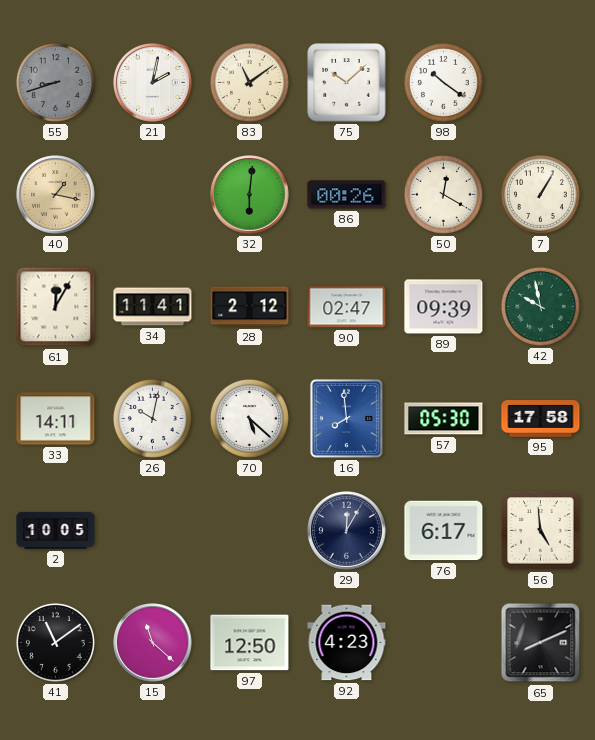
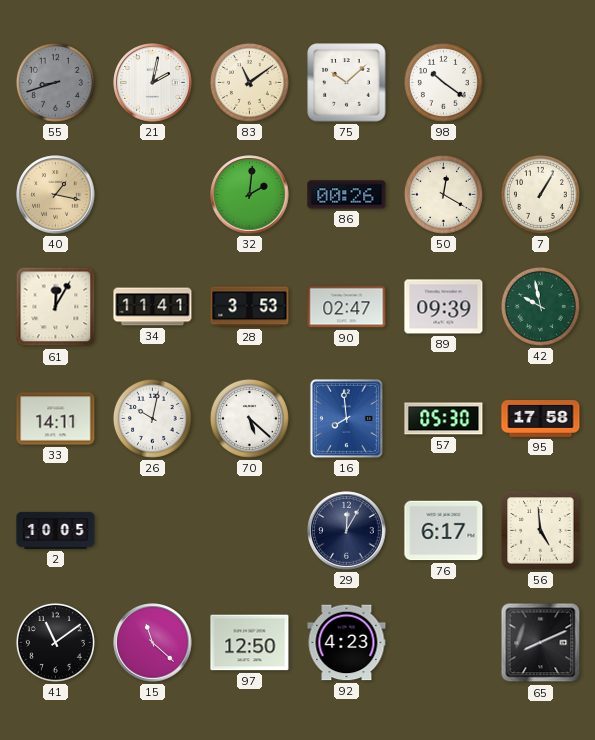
32: 6:01 -> 2:01 (250, 195)
28: 2:12 -> 3:53 (250, 307)
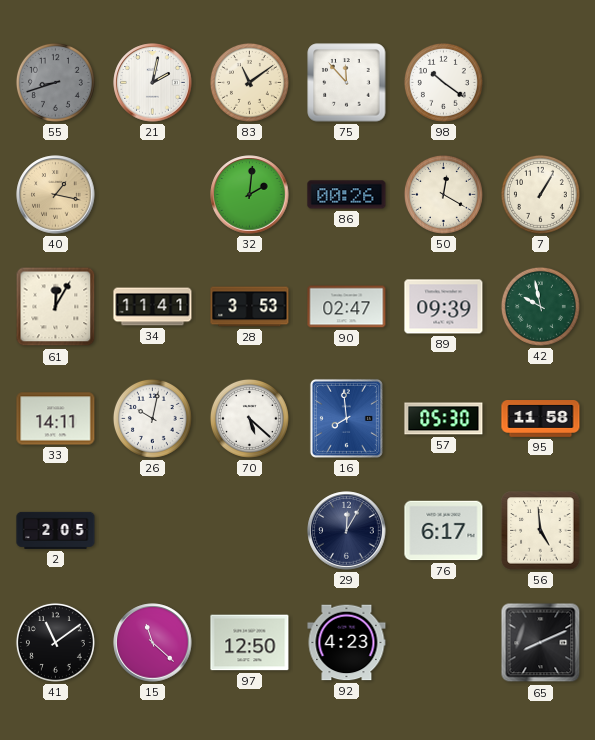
75: 10:08 -> 11:53 (347, 83)
95: 17:58 -> 11:58 (541, 419)
2: 10:05 -> 2:05 (56, 530)
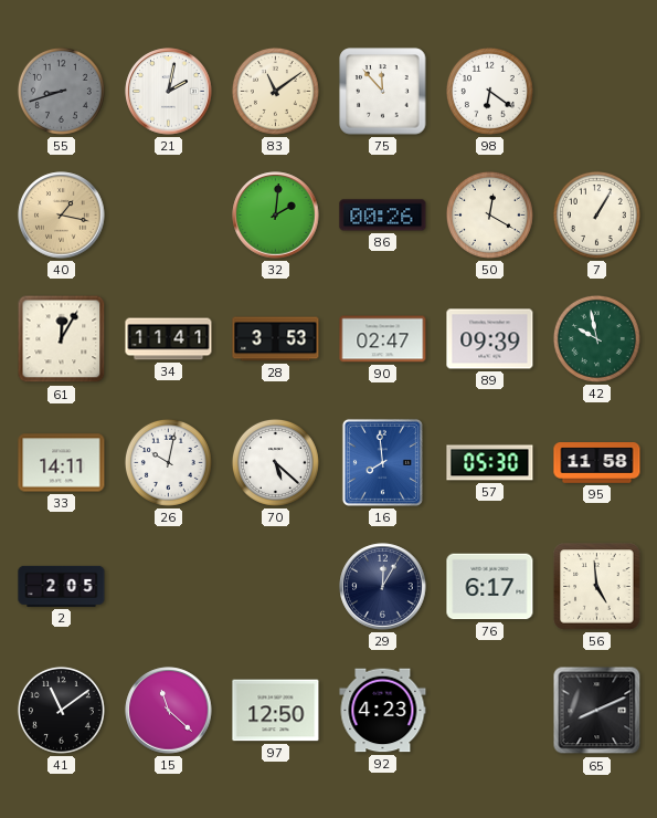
98: 10:21 -> 6:21 (489, 91)
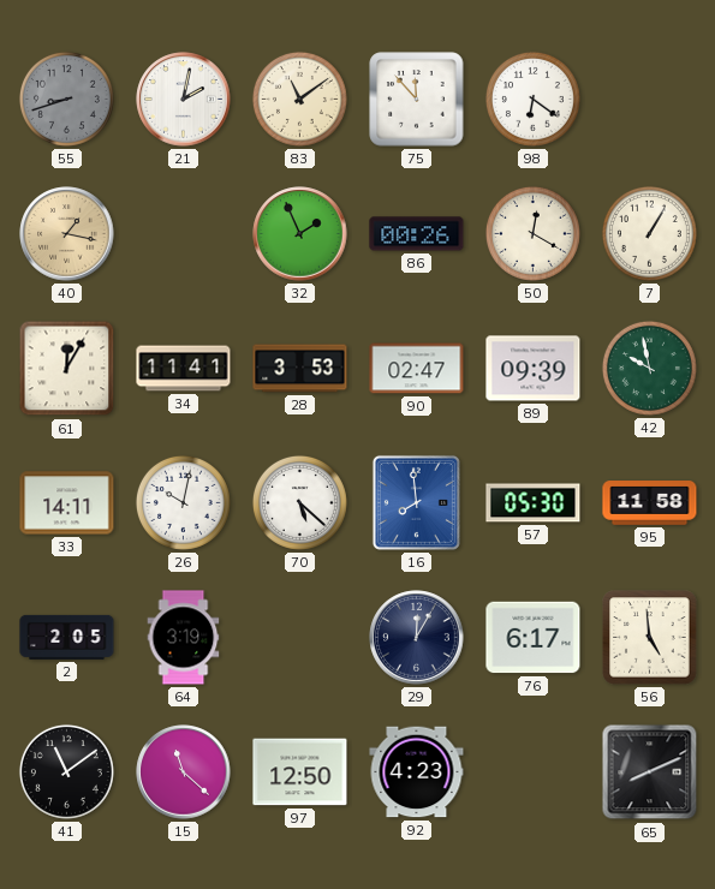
32: 2:01 -> 1:56 (300, 234)
64: none -> 3:19 (184, 638)
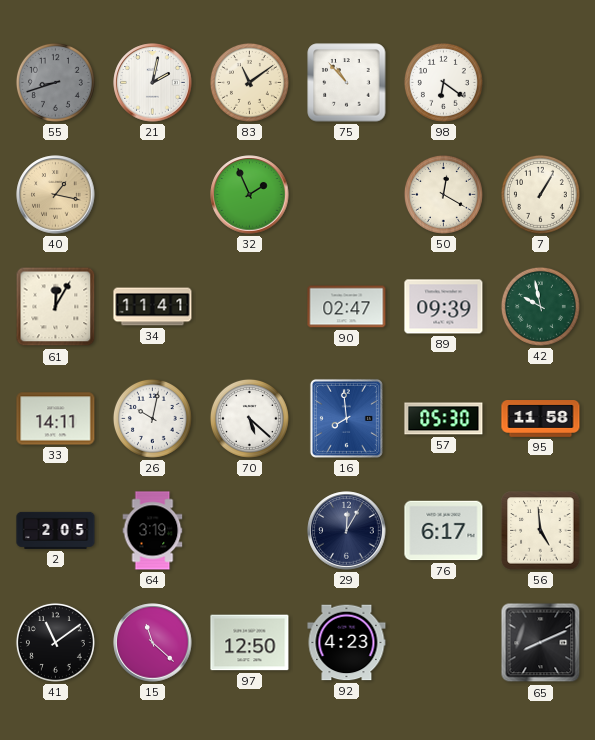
75: 11:53 -> 10:53 (347, 83)
86: 00:26 -> none (417, 234)
28: 3:53 -> none (300, 369)
